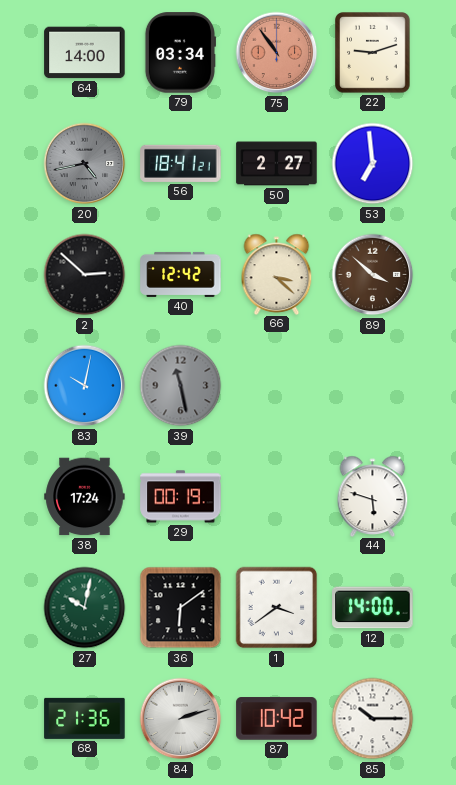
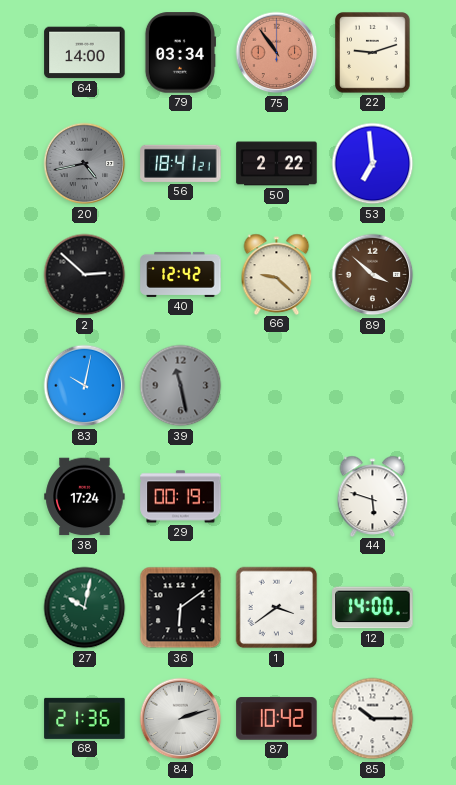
50: 2:27 -> 2:22 (277, 164)
66: 3:22 -> 9:22 (277, 274)
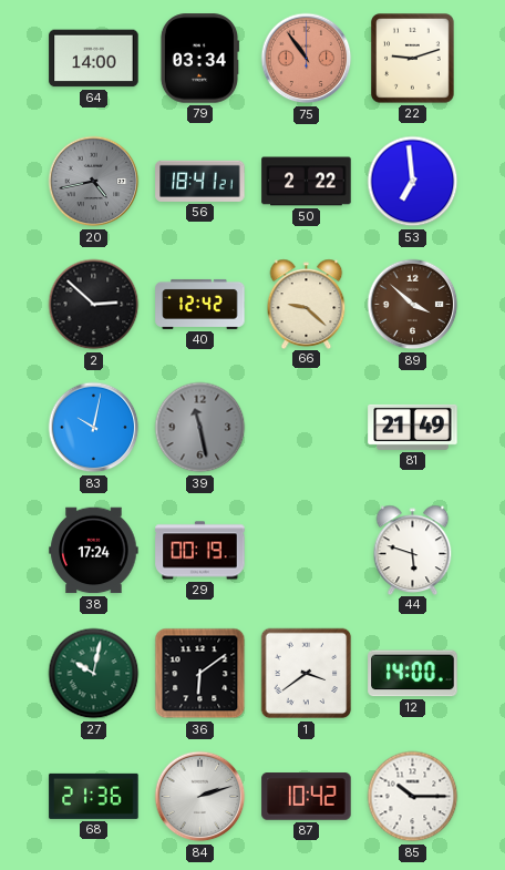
81: none -> 21:49 (413, 427)
